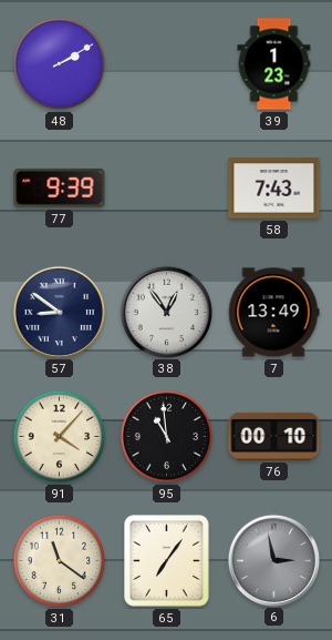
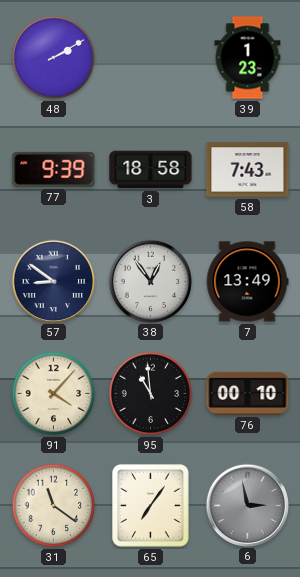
3: none -> 18:58 (151, 170)
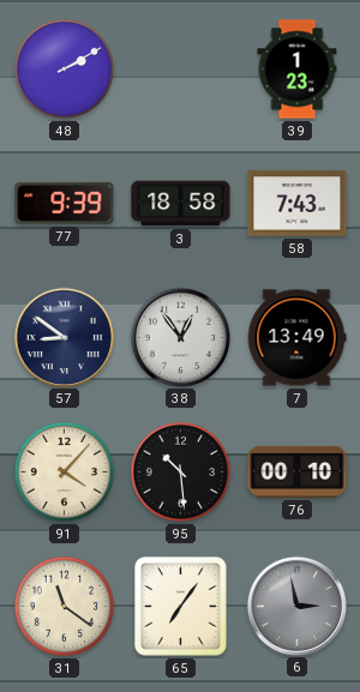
95: 10:59 -> 10:29 (181, 473)
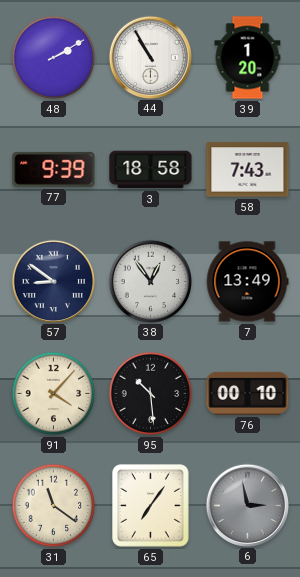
44: none -> 10:55 (150, 57)
39: 1:23 -> 1:20 (248, 58)
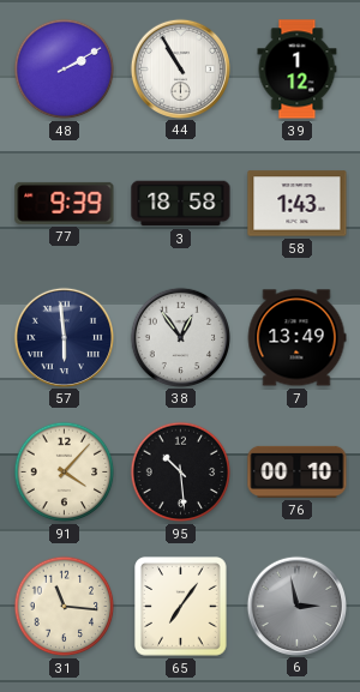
39: 1:20 -> 1:12 (298, 70)
58: 7:43 -> 1:43 (298, 204)
57: 8:51 -> 5:59 (64, 337)
31: 11:21 -> 11:16 (65, 607)
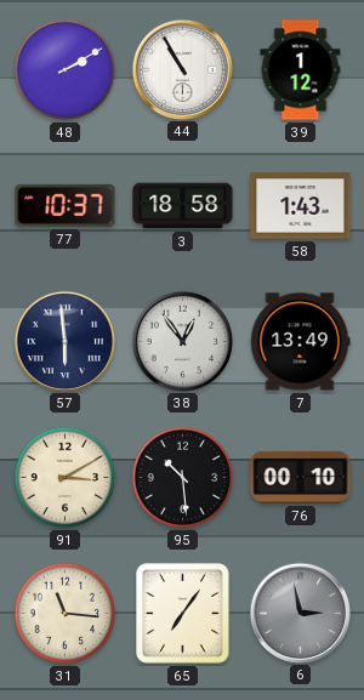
77: 9:39 -> 10:37 (66, 205)
91: 4:07 -> 3:10 (66, 478)
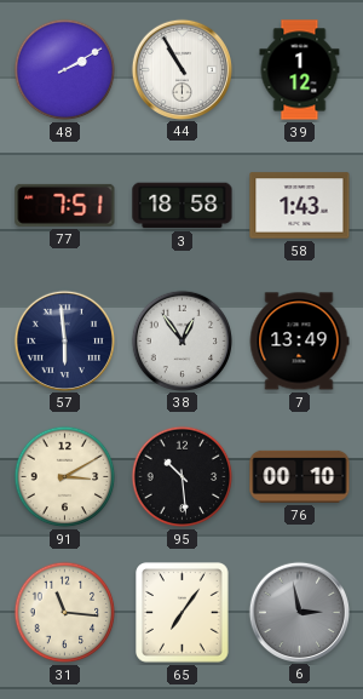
77: 10:37 -> 7:51 (65, 205)
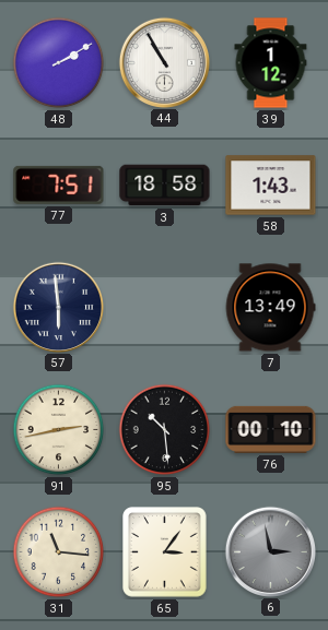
38: 12:54 -> none (181, 340)
91: 3:10 -> 2:43 (59, 430)
65: 7:06 -> 3:06 (165, 552)
